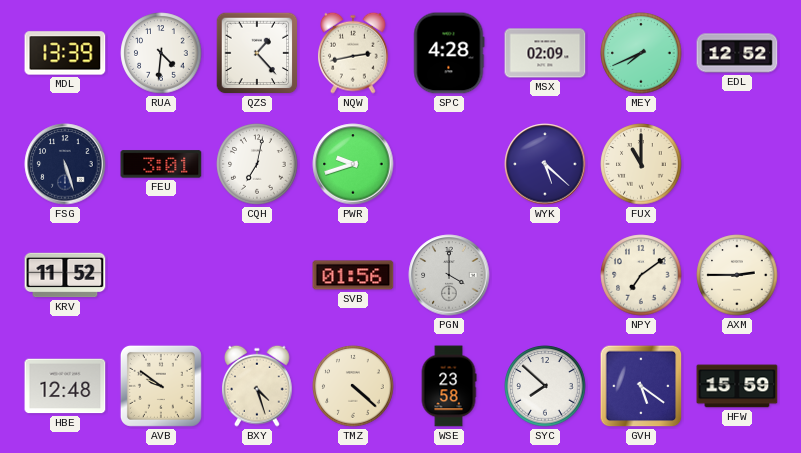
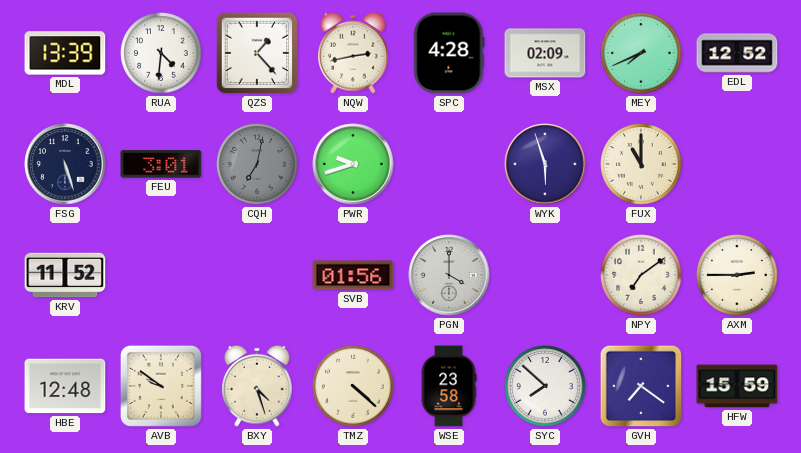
CQH dial: white -> grey (257, 164)
WYK: 5:22 -> 5:57 (545, 164)
GVH: 5:21 -> 7:21 (641, 386)
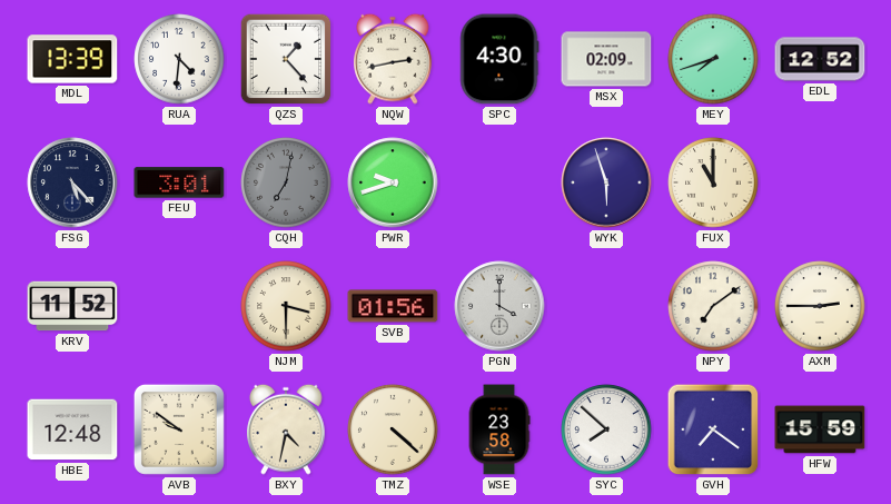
SPC: 4:28 -> 4:30 (499, 59)
MEY: 7:41 -> 7:42 (713, 59)
FSG: 5:27 -> 5:23 (72, 182)
NJM: none -> 3:30 (286, 306)
BXY: 4:27 -> 4:32 (286, 429)
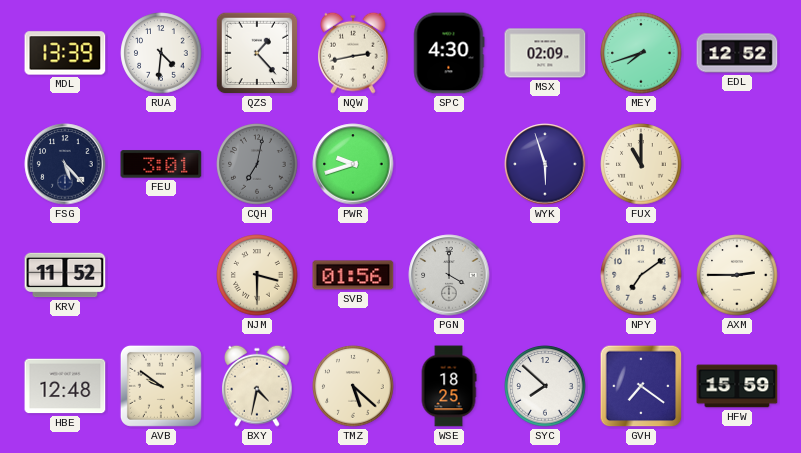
TMZ: 4:22 -> 5:22 (353, 386)
WSE: 23:58 -> 18:25 (449, 386)
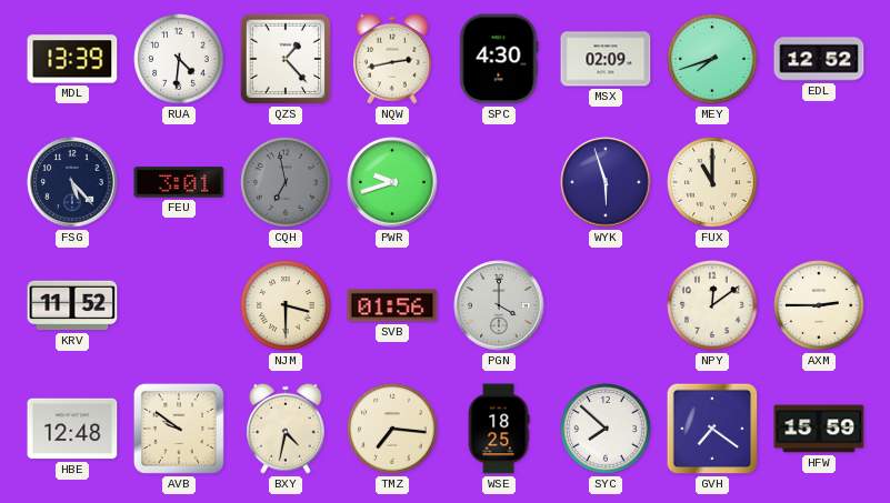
CQH: 7:02 -> 6:58 (286, 182)
NPY: 7:09 -> 12:09 (712, 305)
TMZ: 5:22 -> 7:16 (392, 429)
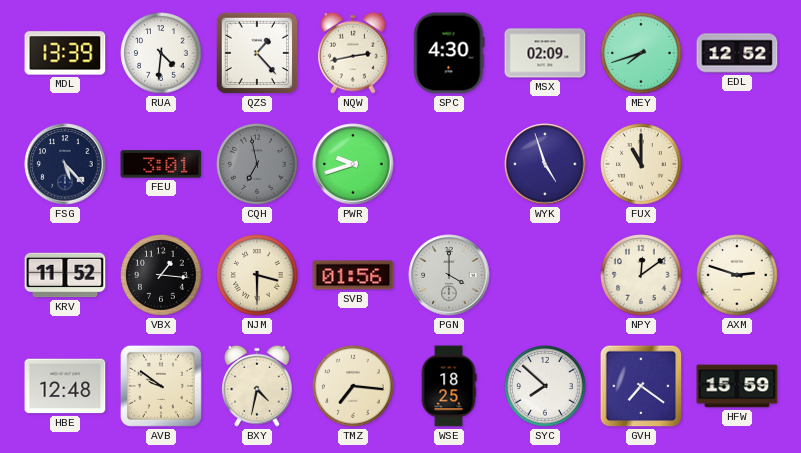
WYK: 5:57 -> 4:57 (545, 164)
VBX: none -> 1:16 (161, 275)
AXM: 2:45 -> 2:48 (737, 275)
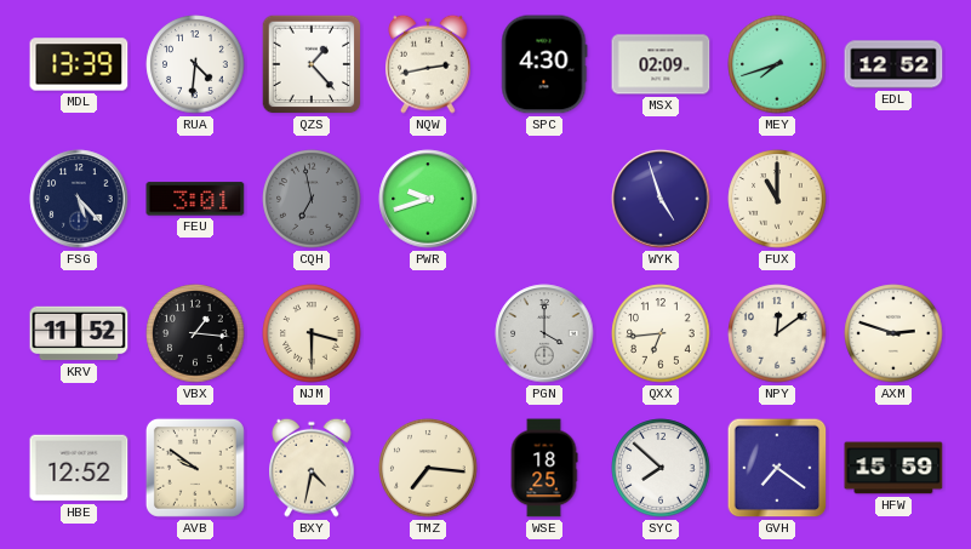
SVB: 01:56 -> none (353, 275)
QXX: none -> 6:44 (661, 333)
HBE: 12:48 -> 12:52 (79, 468)
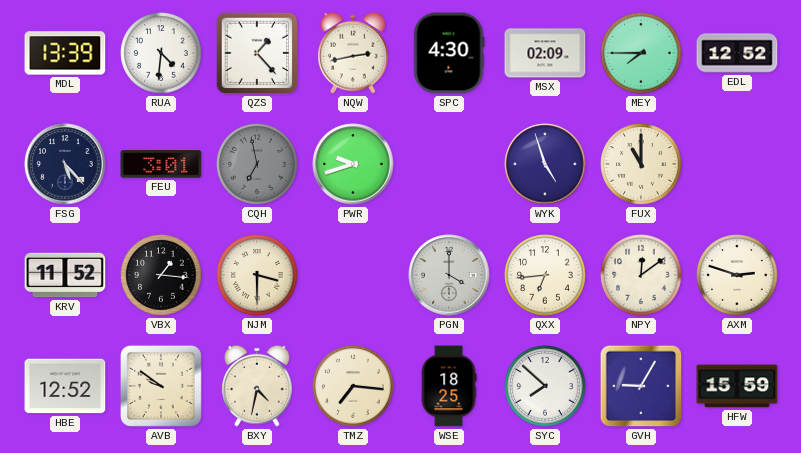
MEY: 7:42 -> 7:45 (641, 53)
GVH: 7:21 -> 9:05 (641, 386)
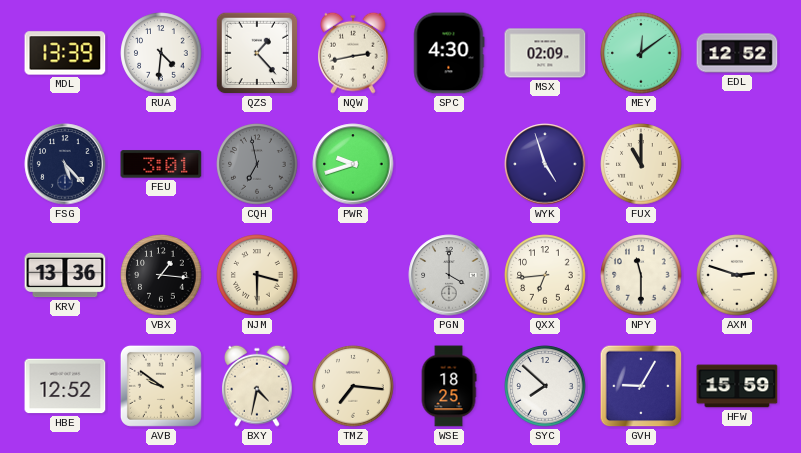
MEY: 7:45 -> 12:09 (641, 53)
KRV: 11:52 -> 13:36 (65, 275)
NPY: 12:09 -> 11:30 (641, 275)
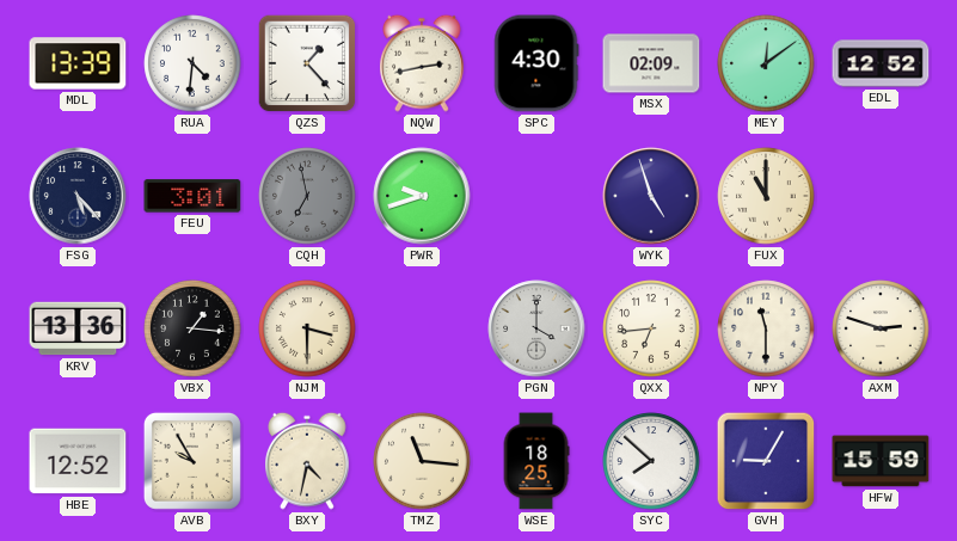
AVB: 9:51 -> 9:55 (192, 461)
TMZ: 7:16 -> 11:16 (422, 461)
